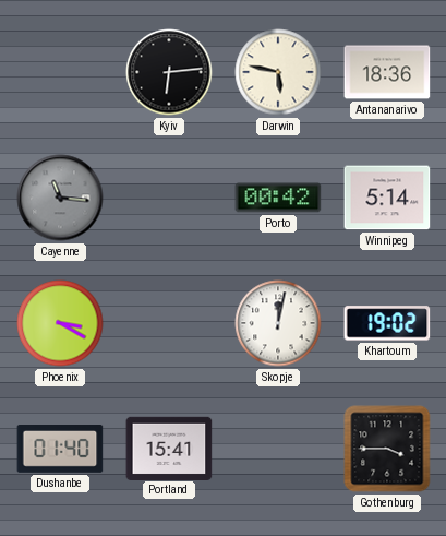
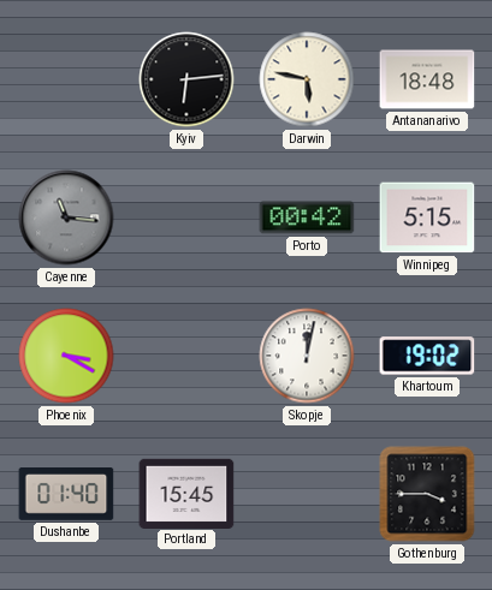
Antananarivo: 18:36 -> 18:48 (427, 79)
Winnipeg: 5:14 -> 5:15 (427, 217)
Portland: 15:41 -> 15:45 (186, 493)
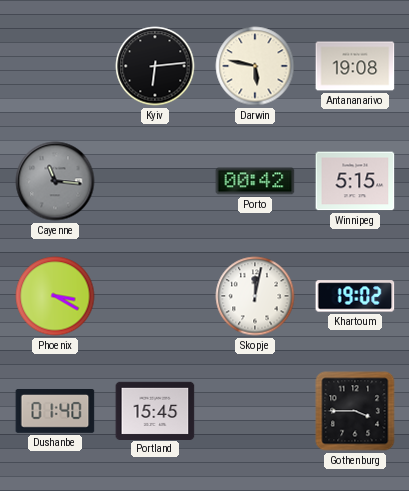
Antananarivo: 18:48 -> 19:08 (355, 66)
